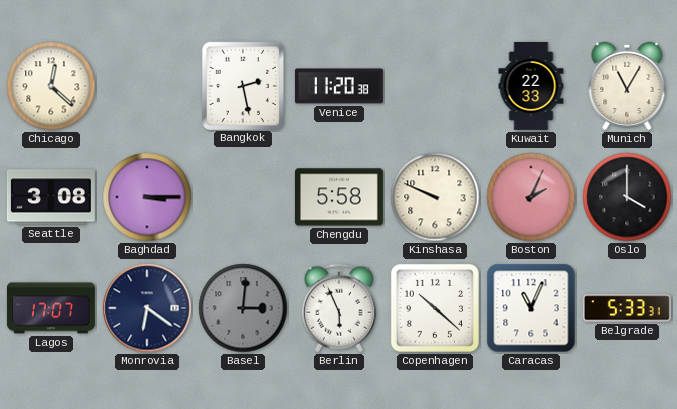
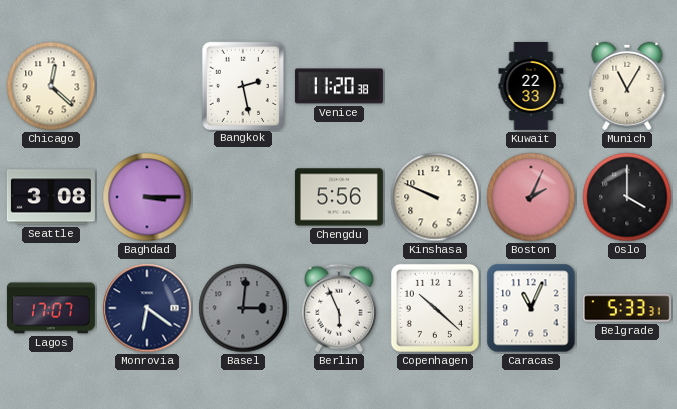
Chengdu: 5:58 -> 5:56 (339, 197)
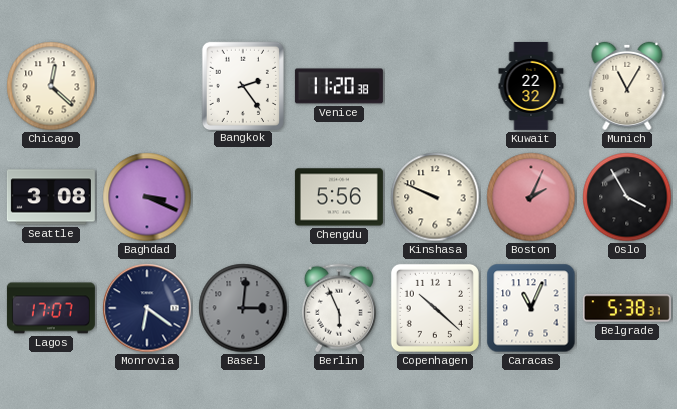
Bangkok: 2:28 -> 2:24 (242, 85)
Kuwait: 22:33 -> 22:32 (531, 86)
Baghdad: 3:15 -> 3:19 (147, 197)
Oslo: 4:00 -> 3:55 (627, 197)
Belgrade: 5:33 -> 5:38 (627, 308)
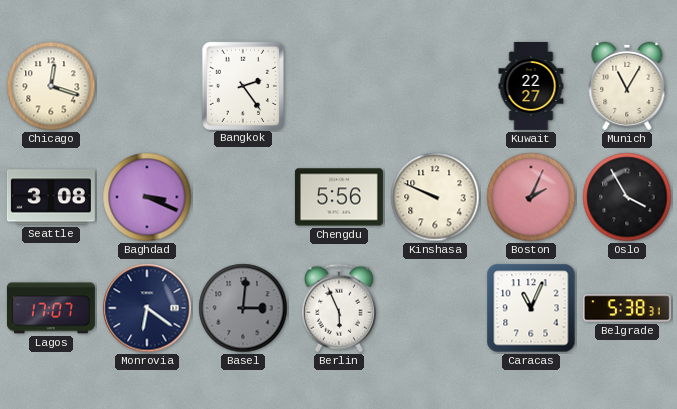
Chicago: 12:22 -> 12:18 (51, 86)
Venice: 11:20 -> none (339, 86)
Kuwait: 22:32 -> 22:27 (531, 86)
Copenhagen: 10:22 -> none (435, 308)
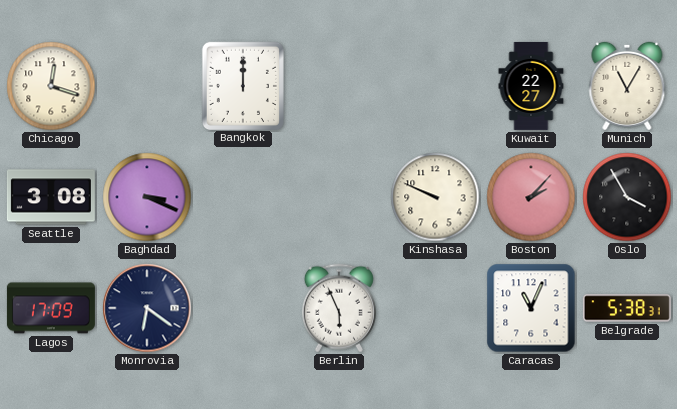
Bangkok: 2:24 -> 12:00 (242, 85)
Chengdu: 5:56 -> none (339, 197)
Boston: 2:04 -> 2:07 (531, 197)
Lagos: 17:07 -> 17:09 (51, 308)
Basel: 3:01 -> none (243, 308)
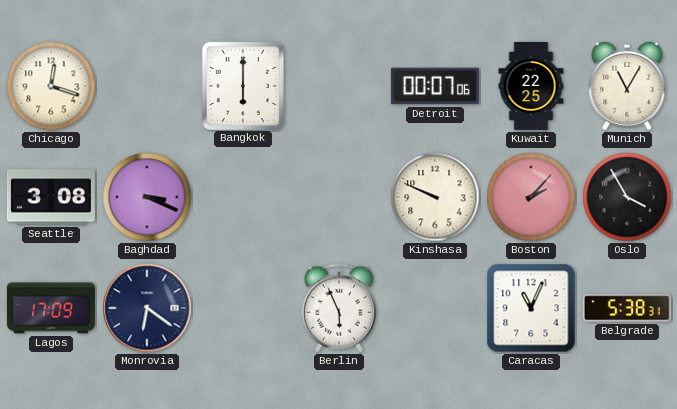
Bangkok: 12:00 -> 6:00 (242, 85)
Detroit: none -> 00:07 (435, 86)
Kuwait: 22:27 -> 22:25 (531, 86)
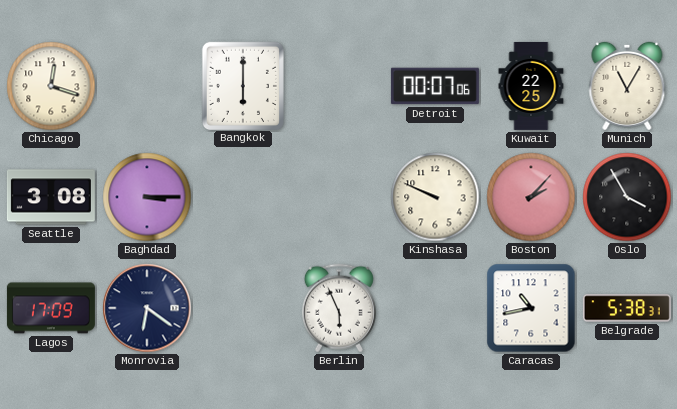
Baghdad: 3:19 -> 3:15 (147, 197)
Caracas: 11:04 -> 10:43 (531, 308)
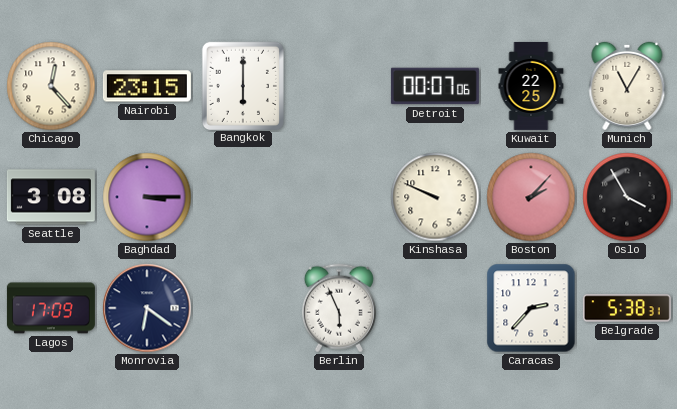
Chicago: 12:18 -> 12:23 (51, 86)
Nairobi: none -> 23:15 (147, 86)
Caracas: 10:43 -> 2:37 (531, 308)
